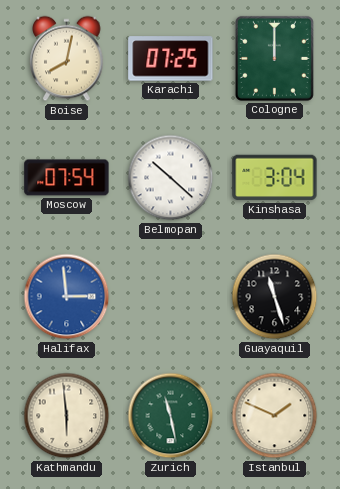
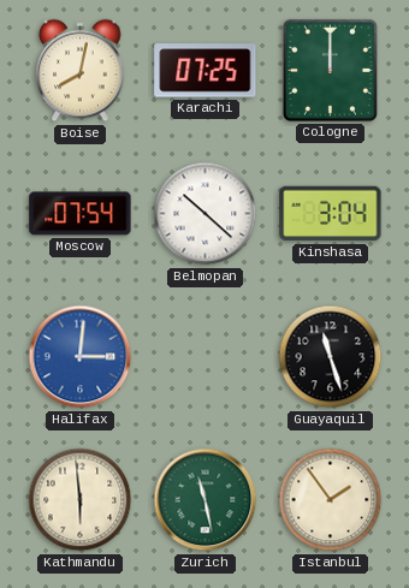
Halifax: 2:59 -> 3:01 (81, 357)
Istanbul: 1:49 -> 1:54 (331, 500)
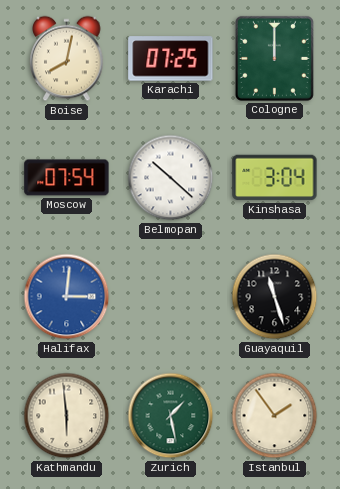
Zurich: 11:28 -> 1:28 (171, 416)
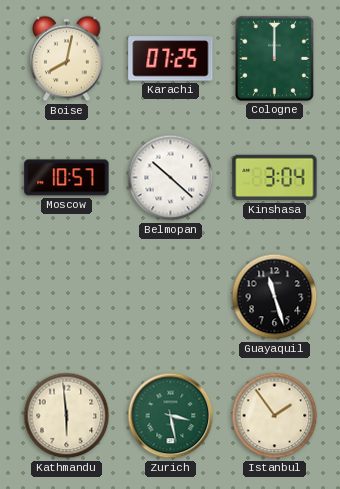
Moscow: 07:54 -> 10:57 (67, 178)
Halifax: 3:01 -> none (67, 297)
Zurich: 1:28 -> 3:28 (171, 416)
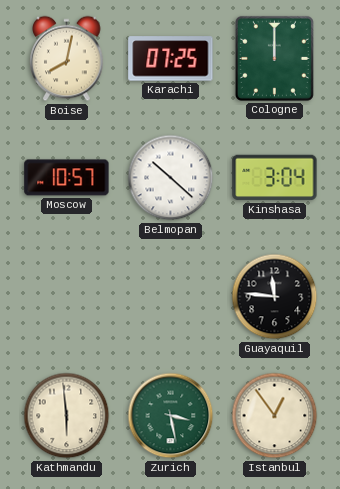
Guayaquil: 11:27 -> 11:46 (275, 297)
Istanbul: 1:54 -> 12:54 (275, 416)
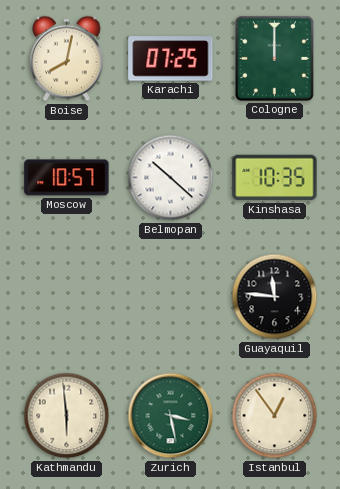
Kinshasa: 3:04 -> 10:35 (275, 178)
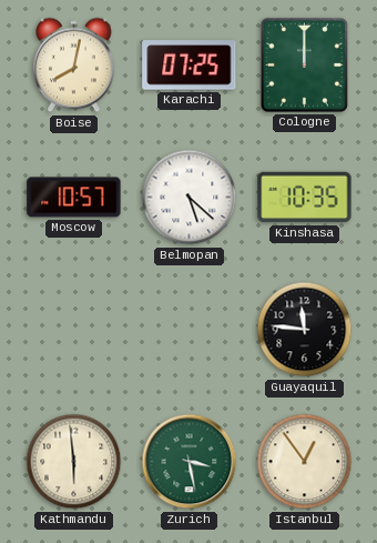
Belmopan: 10:22 -> 5:22 (190, 198)
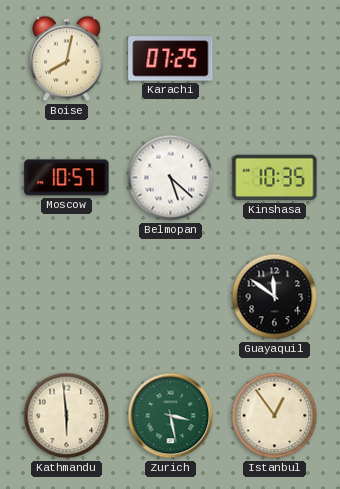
Cologne: 12:00 -> none (304, 64)
Guayaquil: 11:46 -> 11:51 (275, 297)
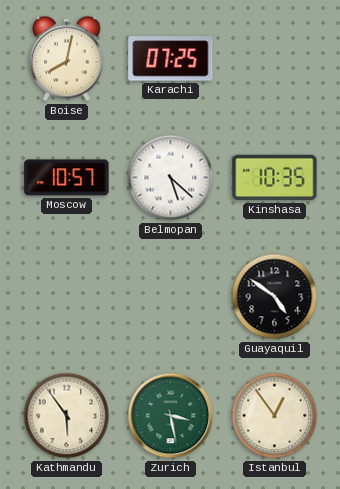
Guayaquil: 11:51 -> 4:51 (275, 297)
Kathmandu: 5:59 -> 5:54 (67, 416)
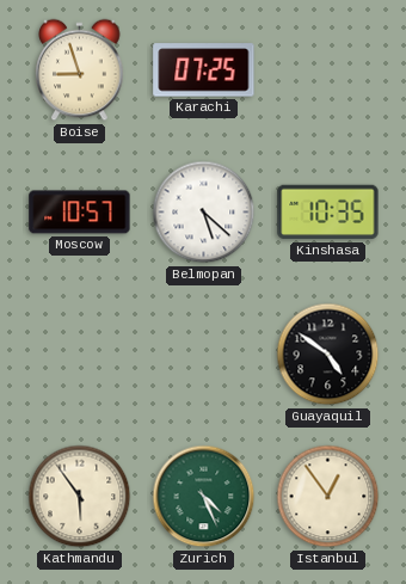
Boise: 8:02 -> 8:57 (80, 70)
Zurich: 3:28 -> 4:26 (204, 497)
